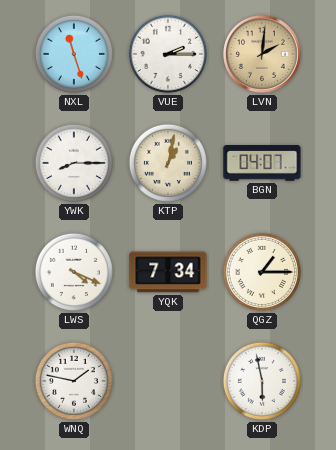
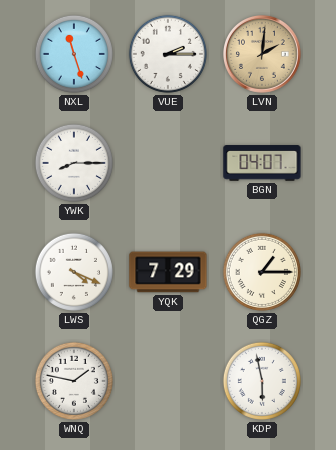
KTP: 1:02 -> none (168, 163)
YQK: 7:34 -> 7:29 (168, 272)
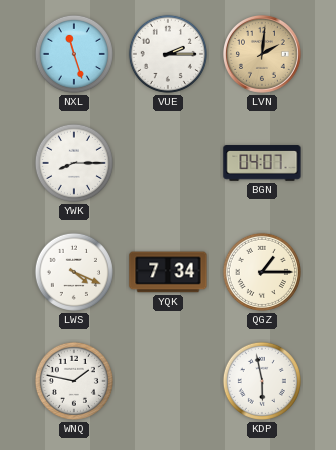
YQK: 7:29 -> 7:34 (168, 272)
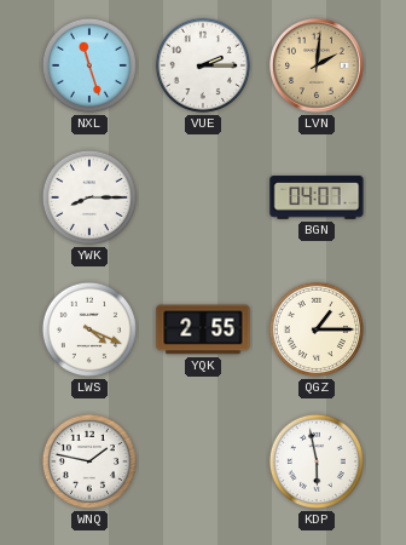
YQK: 7:34 -> 2:55 (203, 329)
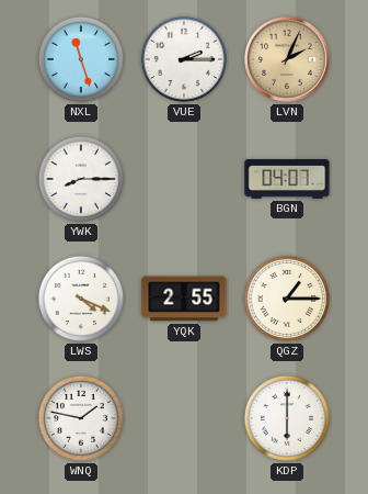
LVN: 2:01 -> 2:04 (288, 60)
KDP: 5:58 -> 6:00 (287, 418)
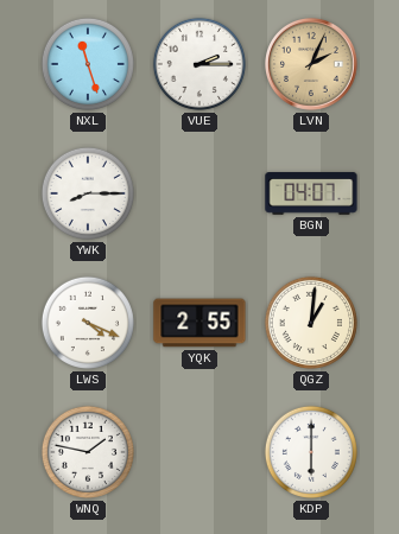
QGZ: 1:15 -> 1:01 (311, 323)
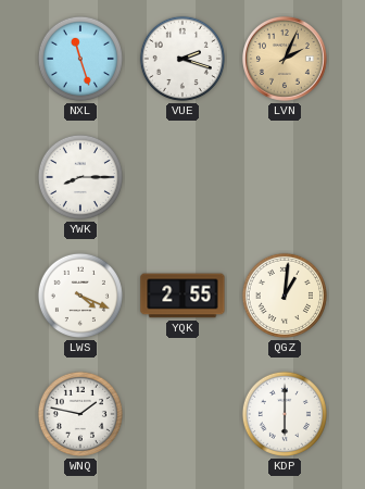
VUE: 2:15 -> 2:18 (182, 59)
BGN: 04:07 -> none (311, 193)
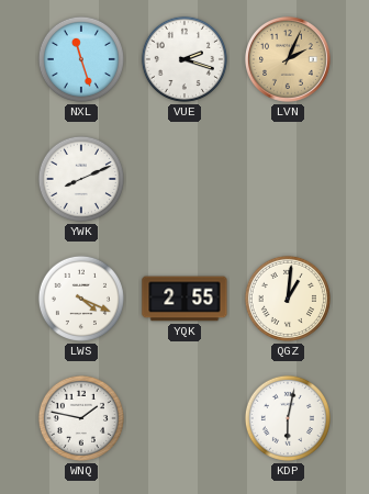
YWK: 8:15 -> 8:11 (81, 179)
KDP: 6:00 -> 6:02 (288, 418)
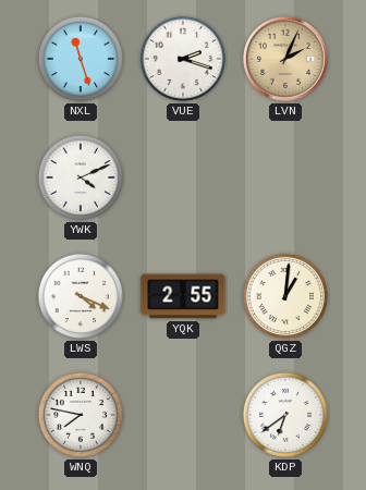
YWK: 8:11 -> 4:11 (81, 177)
WNQ: 1:47 -> 7:47 (81, 415)
KDP: 6:02 -> 6:39 (285, 415)
